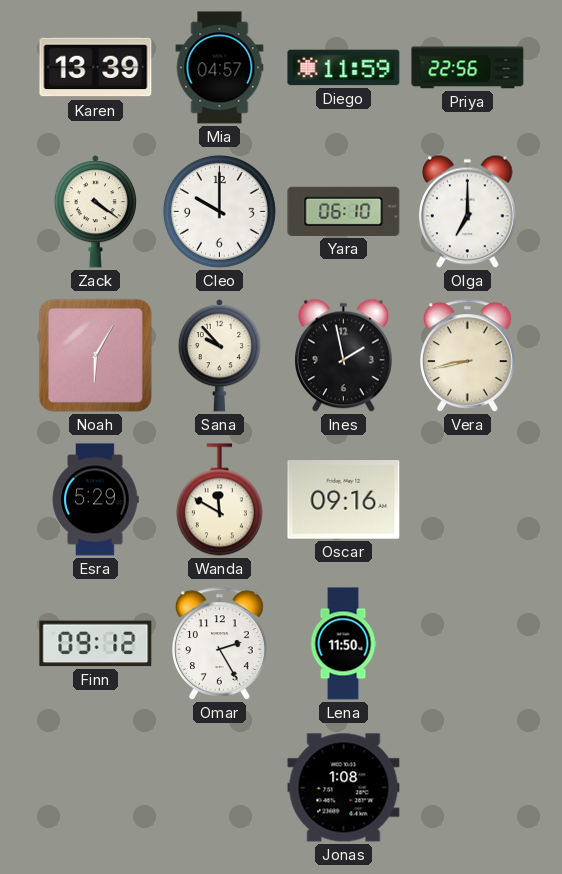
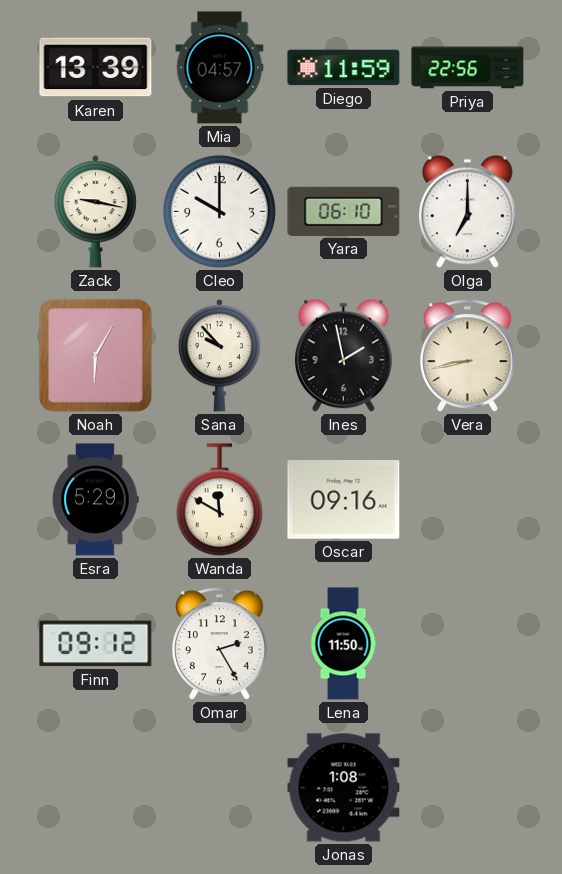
Zack: 4:21 -> 9:17 (95, 212)
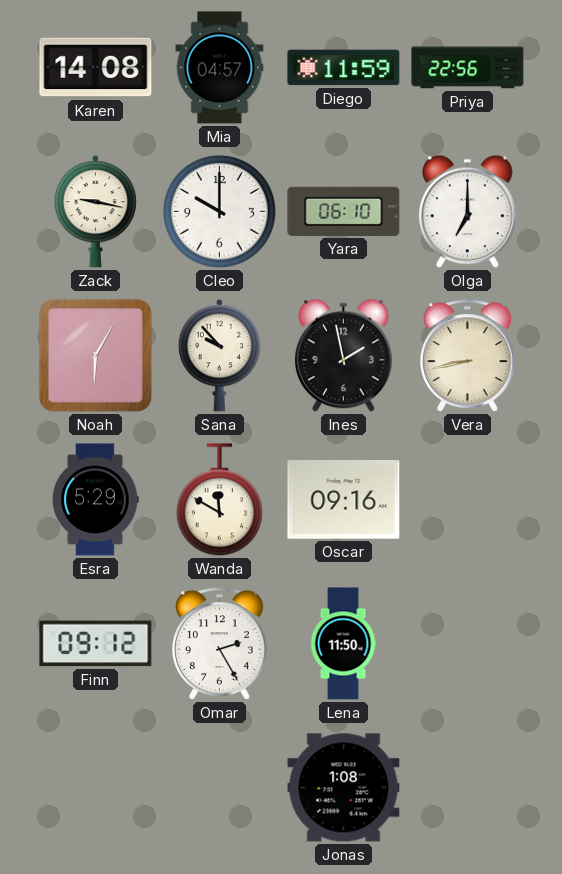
Karen: 13:39 -> 14:08 (96, 68)
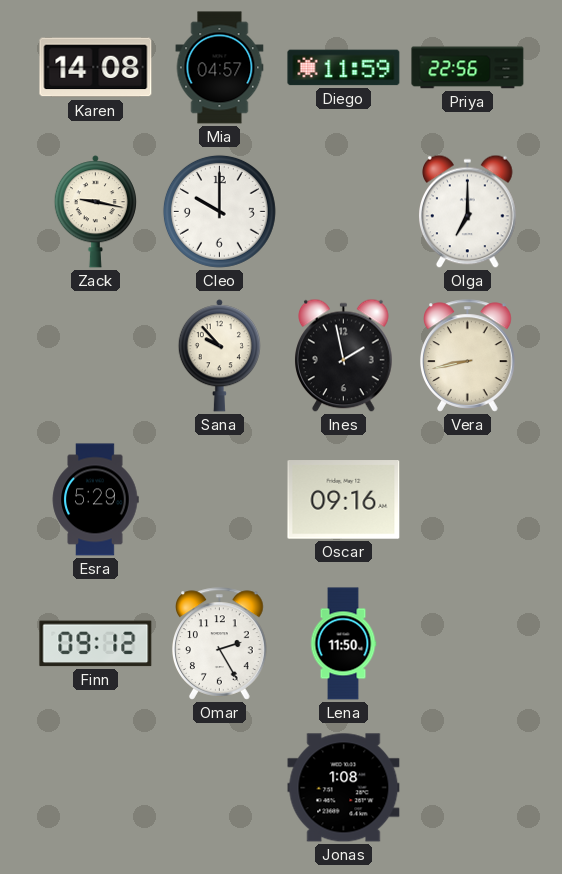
Yara: 06:10 -> none (344, 211)
Noah: 6:05 -> none (95, 355)
Wanda: 11:50 -> none (219, 500)
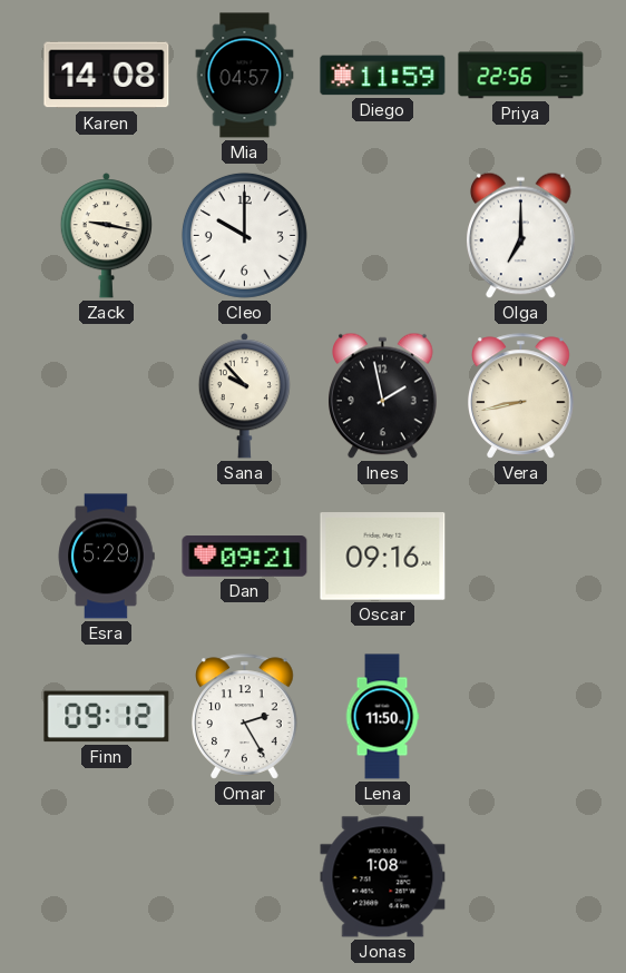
Dan: none -> 09:21 (245, 557)
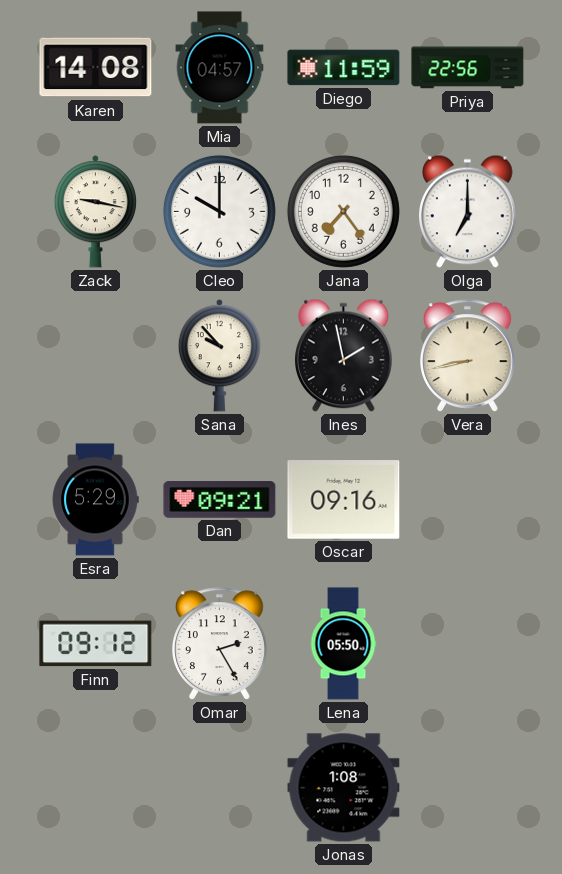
Jana: none -> 7:24 (343, 211)
Lena: 11:50 -> 05:50 (343, 644)
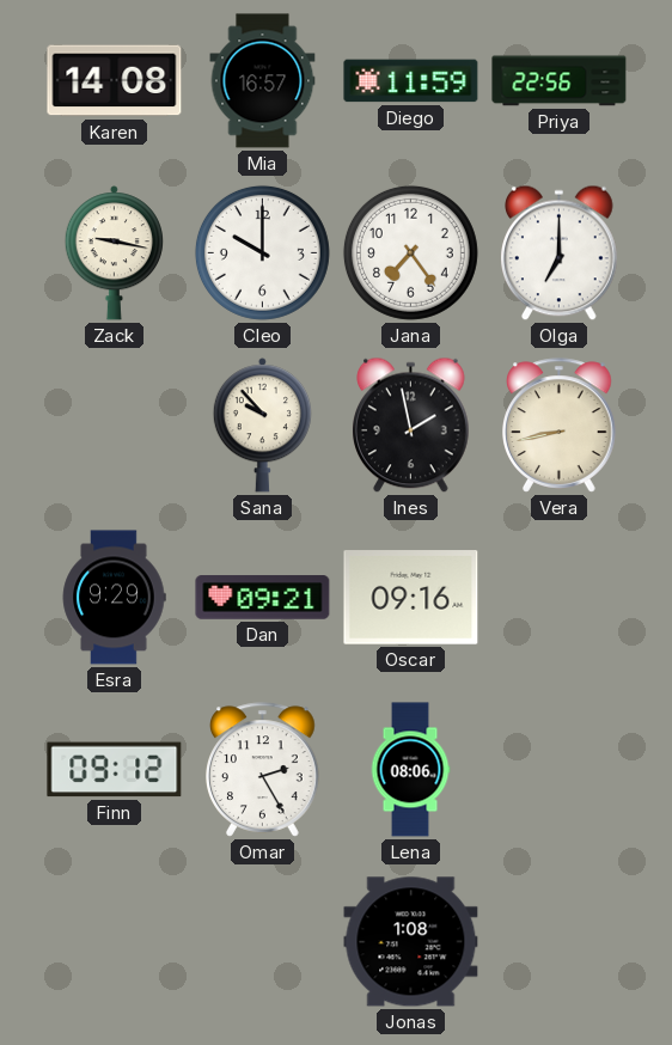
Mia: 04:57 -> 16:57 (263, 81)
Esra: 5:29 -> 9:29 (114, 598)
Lena: 05:50 -> 08:06 (410, 770)
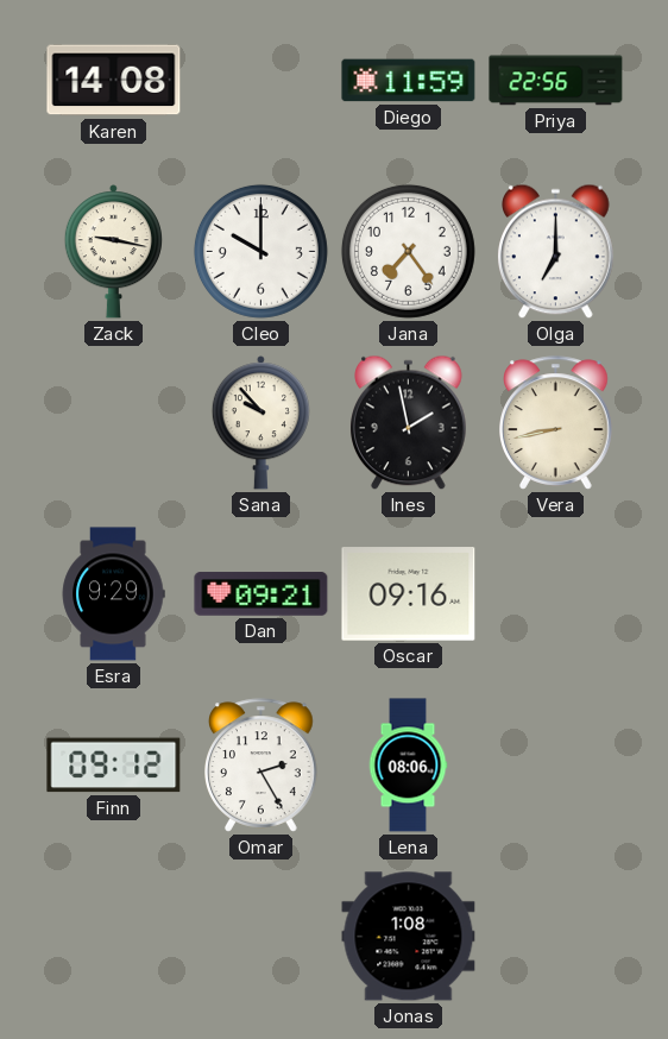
Mia: 16:57 -> none (263, 81)
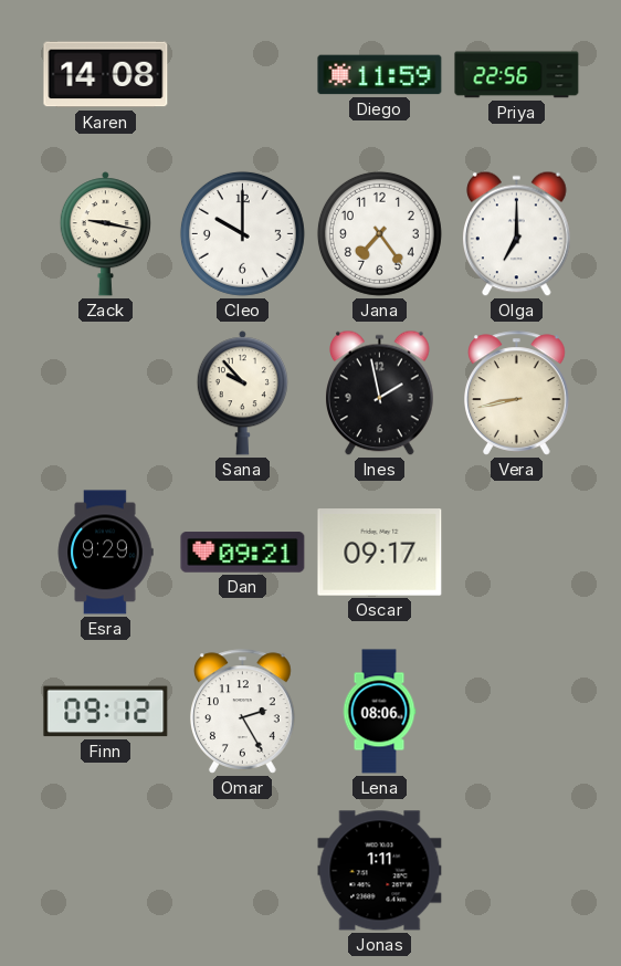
Oscar: 09:16 -> 09:17 (380, 553)
Jonas: 1:08 -> 1:11 (380, 871)
